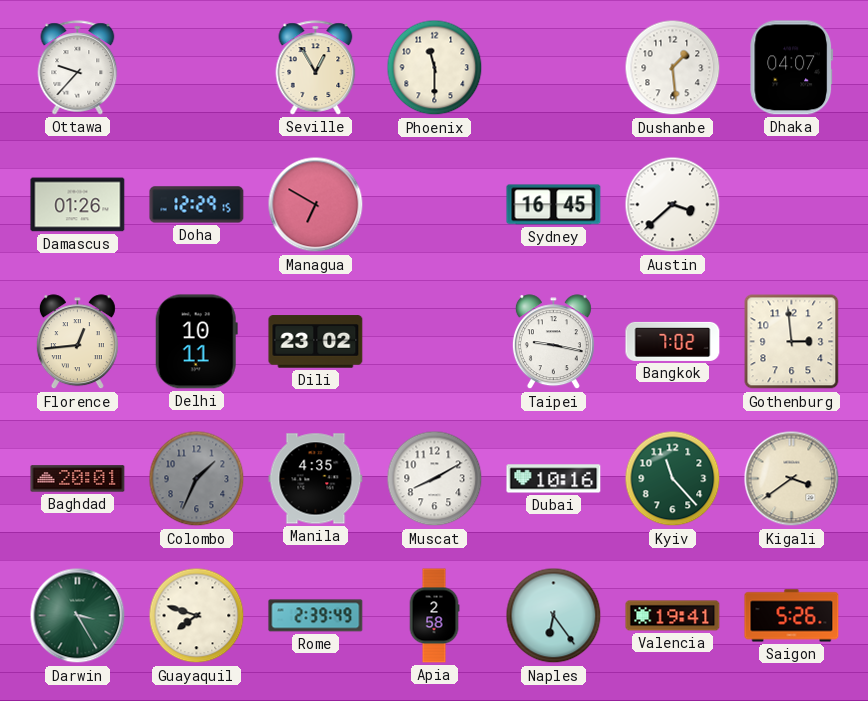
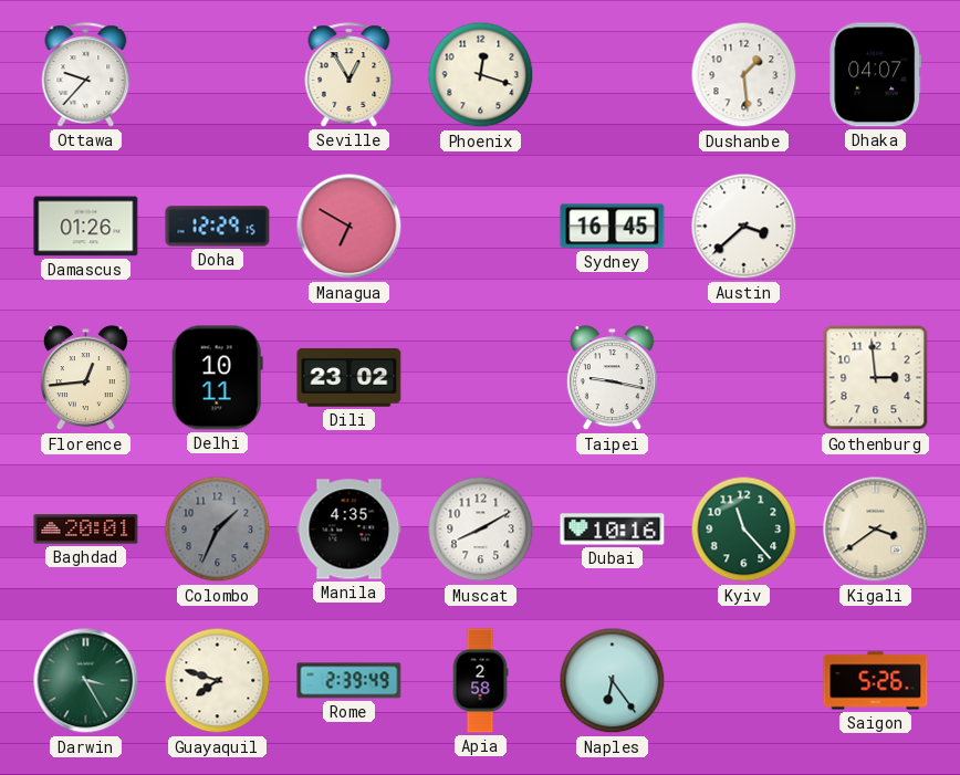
Phoenix: 11:30 -> 12:18 (481, 75)
Bangkok: 7:02 -> none (673, 341)
Valencia: 19:41 -> none (673, 616)
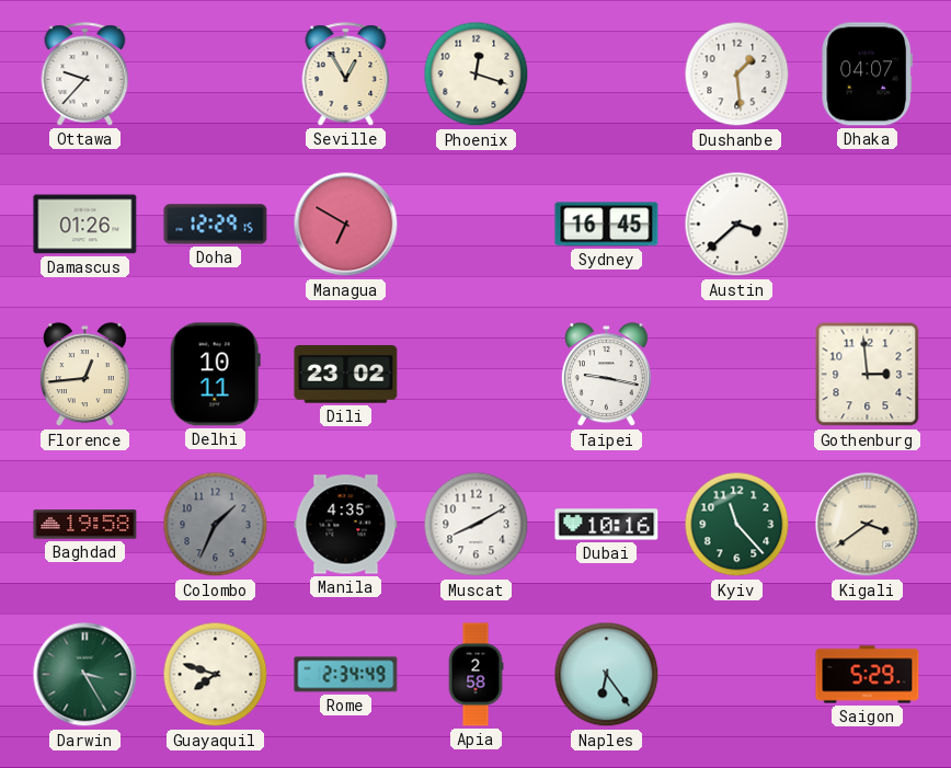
Baghdad: 20:01 -> 19:58 (85, 525)
Rome: 2:39 -> 2:34 (346, 675)
Saigon: 5:26 -> 5:29 (868, 675)
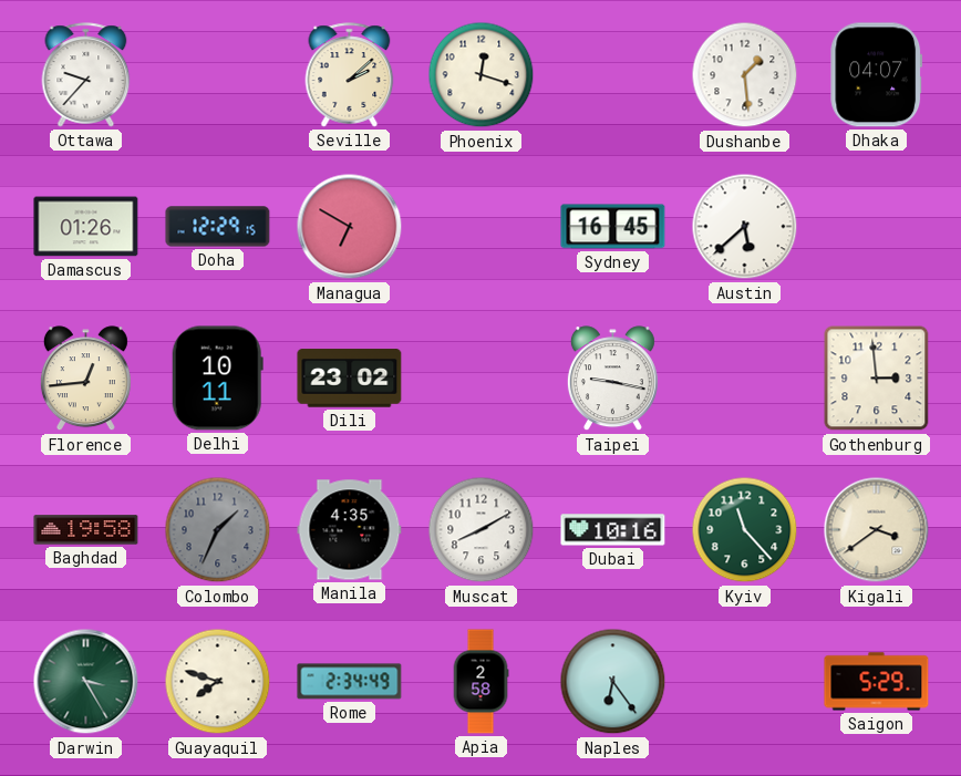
Seville: 12:55 -> 2:08 (350, 75)
Austin: 3:38 -> 5:38 (745, 227)
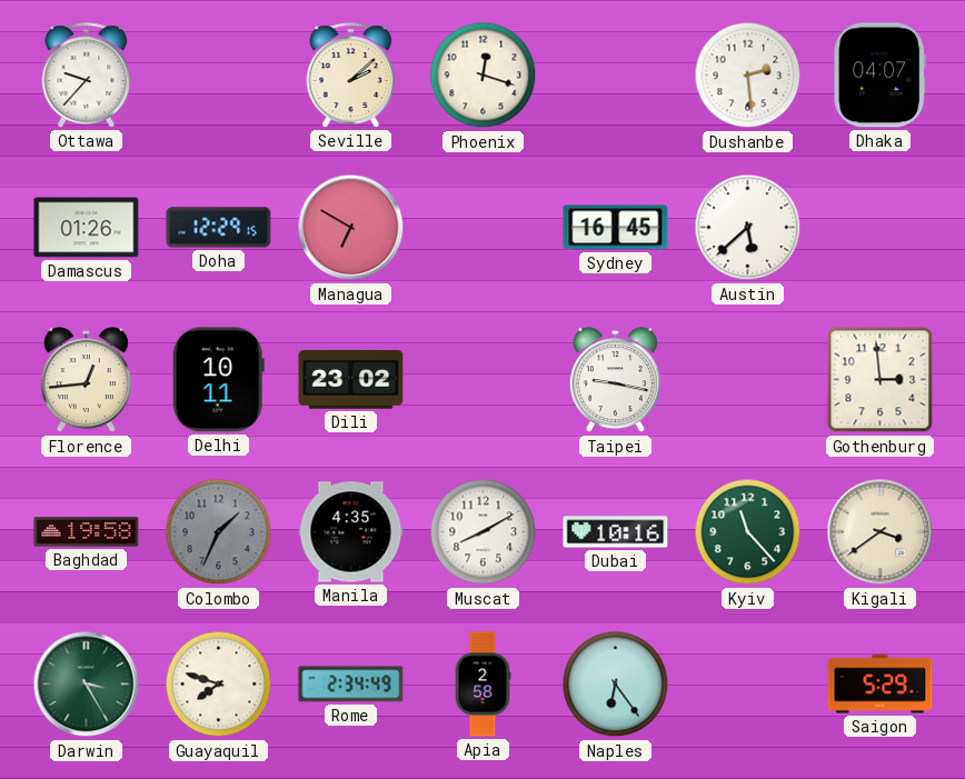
Dushanbe: 1:29 -> 2:29 (748, 76)
